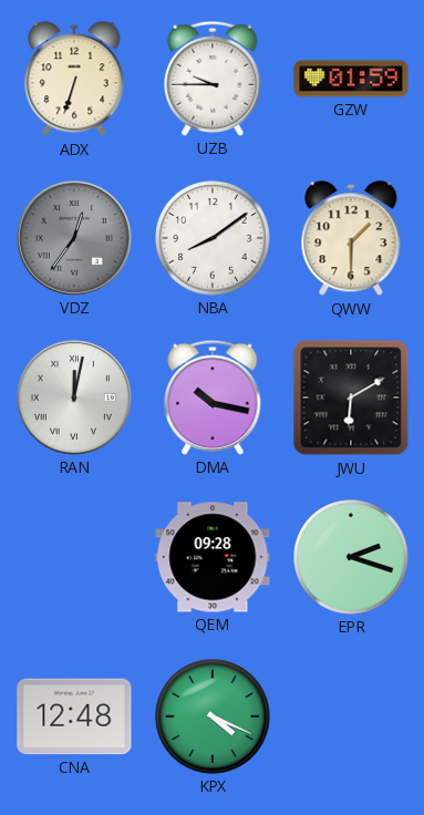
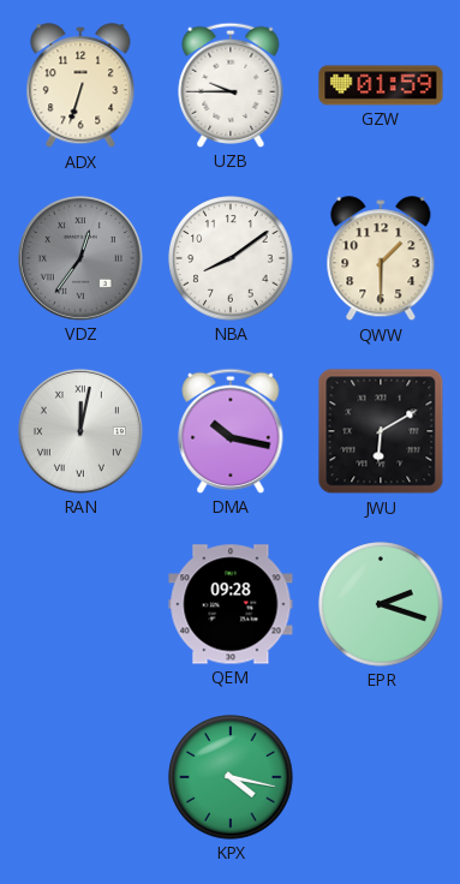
CNA: 12:48 -> none (74, 716)
KPX: 4:19 -> 4:17 (231, 777)
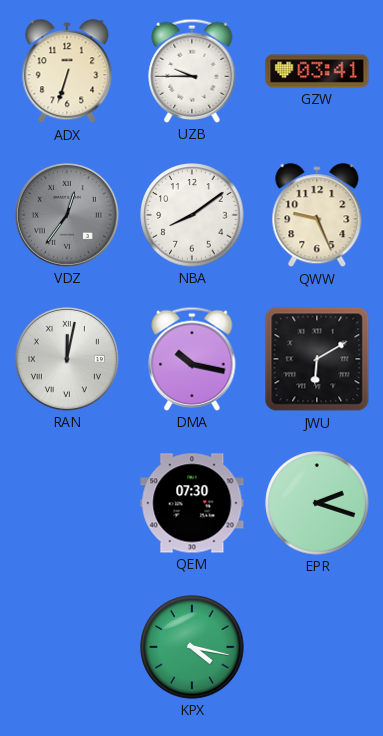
GZW: 01:59 -> 03:41 (317, 71)
QWW: 1:30 -> 9:26 (317, 216)
QEM: 09:28 -> 07:30 (192, 503)
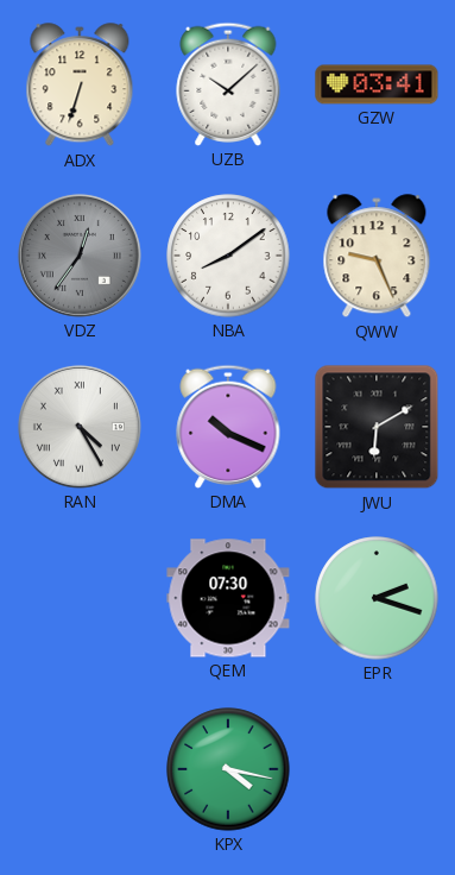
UZB: 9:45 -> 10:08 (228, 84)
RAN: 12:02 -> 4:25 (80, 427)
DMA: 10:17 -> 10:19 (228, 427)
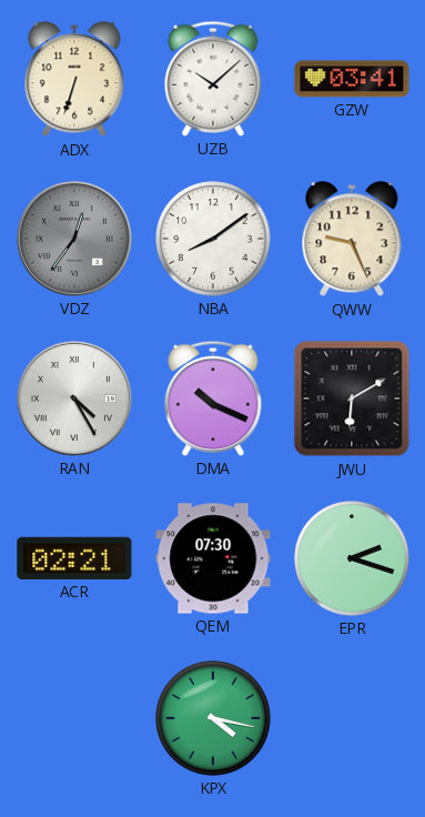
ACR: none -> 02:21 (74, 558)
